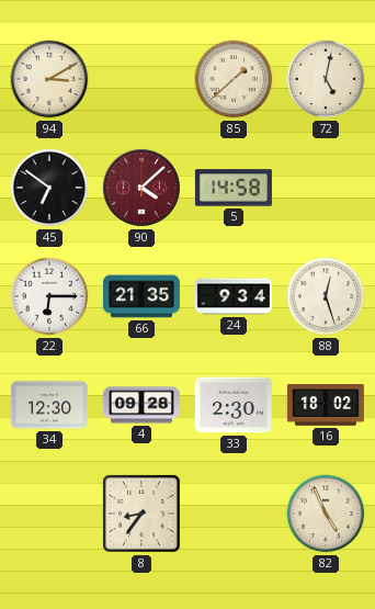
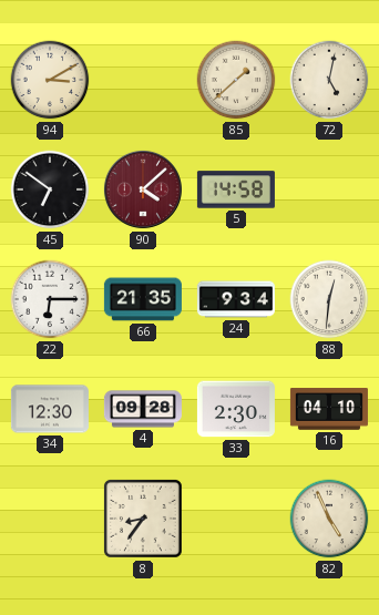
88: 12:27 -> 12:31 (329, 299)
16: 18:02 -> 04:10 (329, 409)
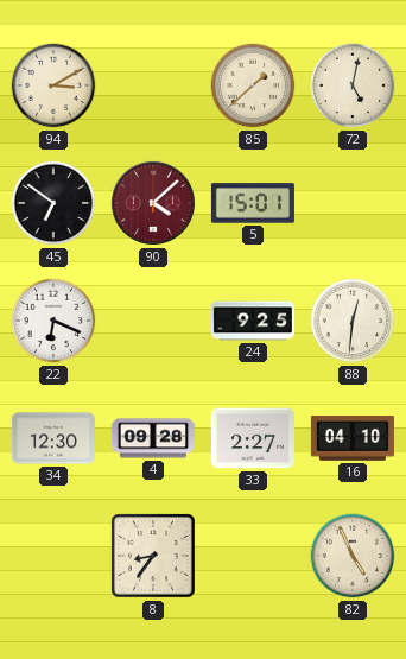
5: 14:58 -> 15:01 (253, 203)
22: 6:15 -> 6:19 (53, 321)
66: 21:35 -> none (143, 299)
24: 9:34 -> 9:25 (253, 321)
33: 2:30 -> 2:27 (253, 438)
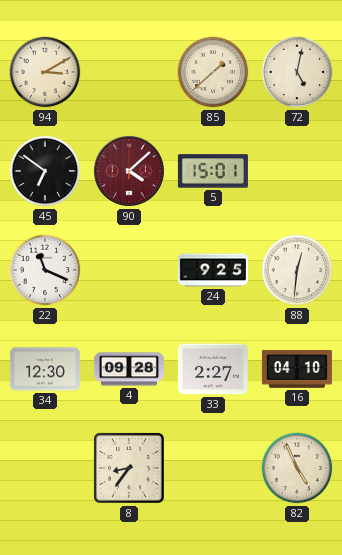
22: 6:19 -> 11:19 (45, 270)
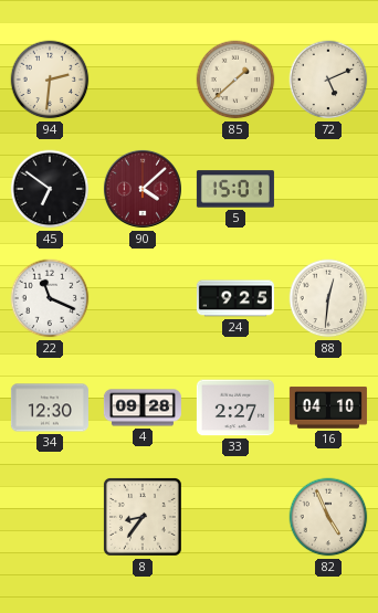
94: 3:10 -> 2:31 (50, 80)
72: 5:02 -> 5:11 (328, 80)
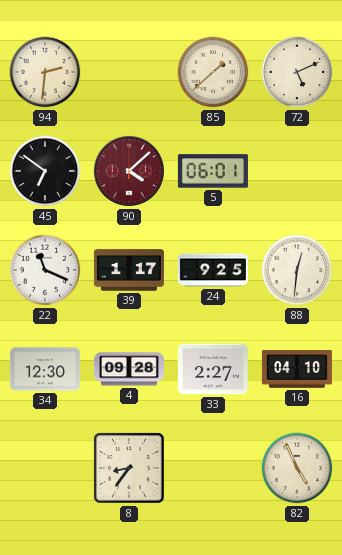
5: 15:01 -> 06:01 (213, 171)
39: none -> 1:17 (129, 270)
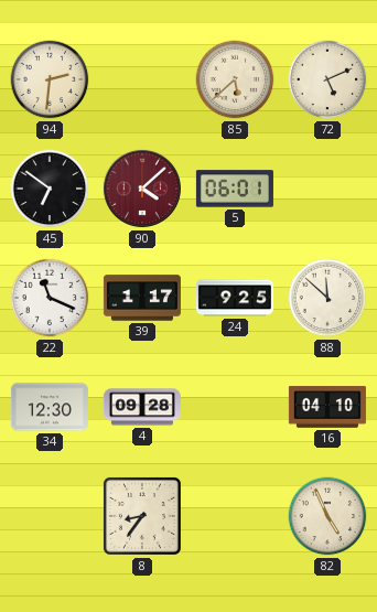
85: 1:38 -> 5:38 (235, 79)
88: 12:31 -> 11:52 (327, 298)
33: 2:27 -> none (213, 369)
